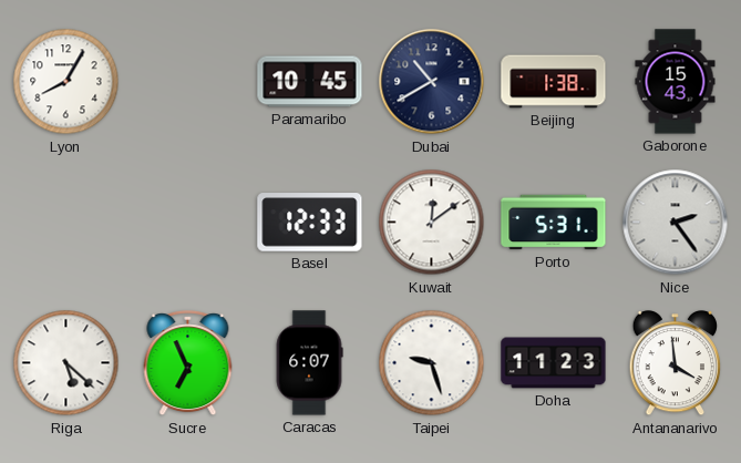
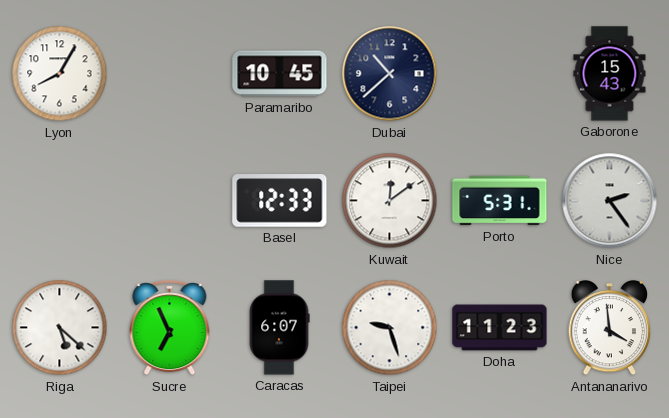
Dubai: 10:40 -> 10:38 (390, 74)
Beijing: 1:38 -> none (554, 82)
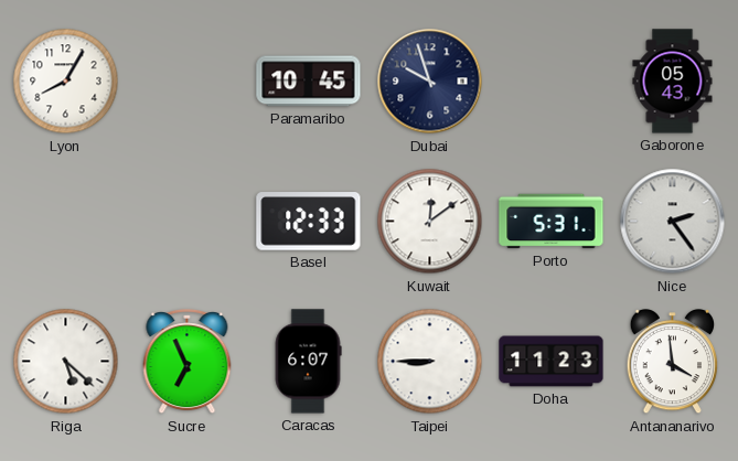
Dubai: 10:38 -> 9:57 (430, 82)
Gaborone: 15:43 -> 05:43 (673, 82)
Taipei: 9:27 -> 8:45 (430, 362)
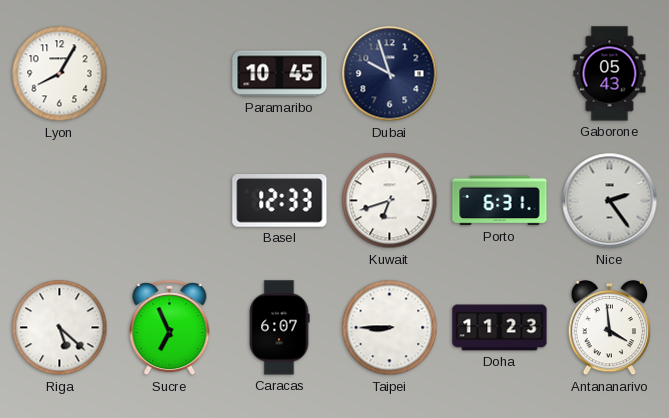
Kuwait: 12:09 -> 6:42 (390, 201)
Porto: 5:31 -> 6:31 (500, 201)
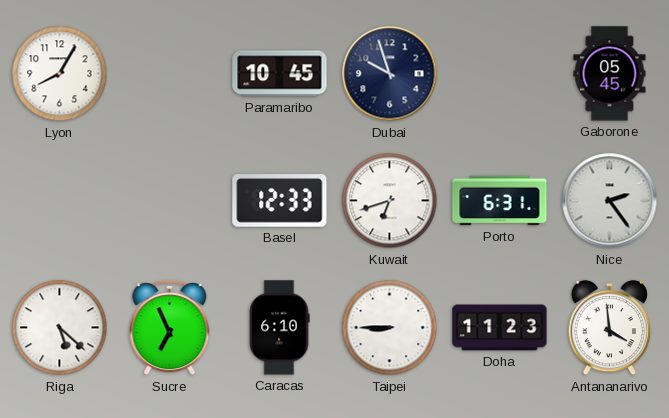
Gaborone: 05:43 -> 05:45 (610, 74)
Caracas: 6:07 -> 6:10 (279, 328)
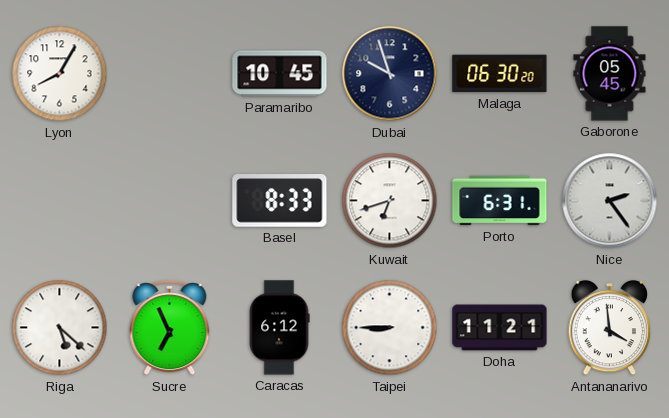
Malaga: none -> 06:30 (500, 74)
Basel: 12:33 -> 8:33 (280, 201)
Caracas: 6:10 -> 6:12 (279, 328)
Doha: 11:23 -> 11:21 (500, 328)
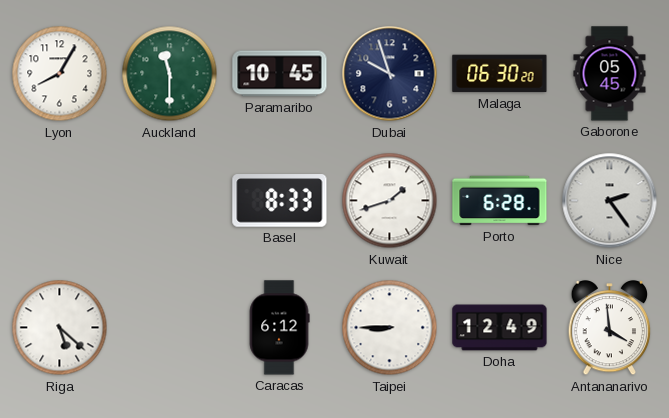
Auckland: none -> 11:30 (170, 74)
Kuwait: 6:42 -> 1:42 (390, 201)
Porto: 6:31 -> 6:28 (500, 201)
Sucre: 6:56 -> none (170, 329)
Doha: 11:21 -> 12:49 (500, 328)
